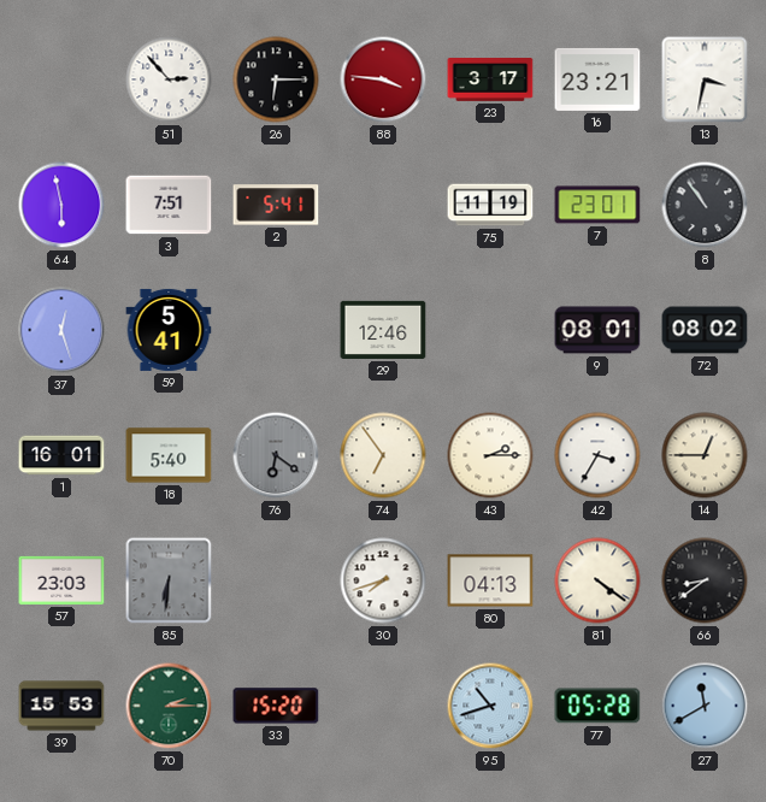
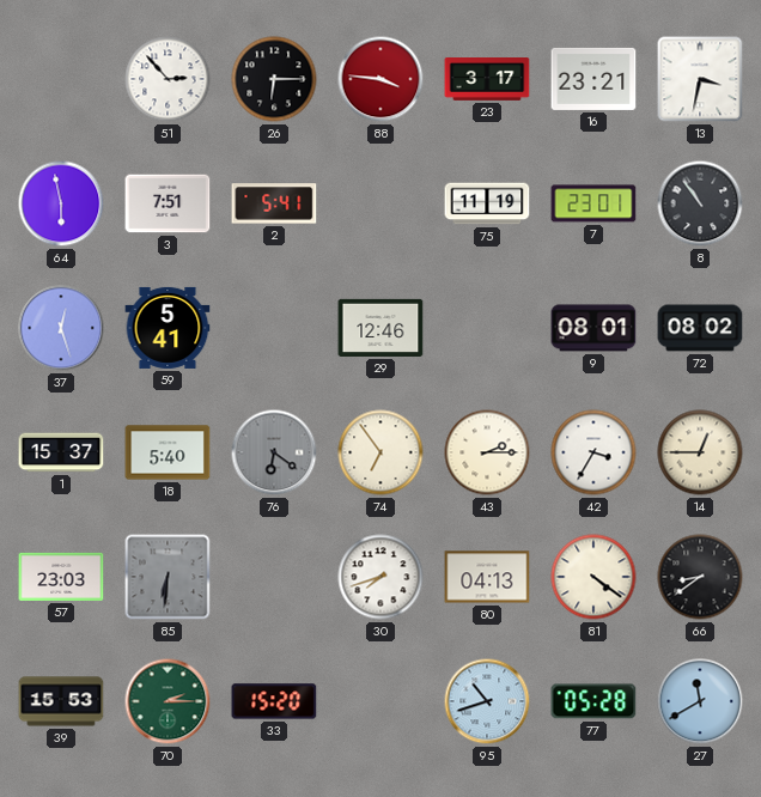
1: 16:01 -> 15:37 (61, 452)
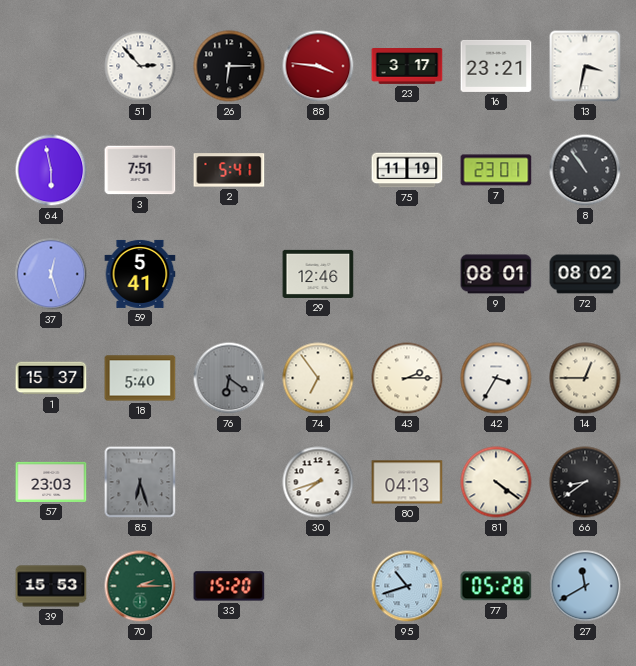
85: 6:31 -> 6:27 (140, 482)
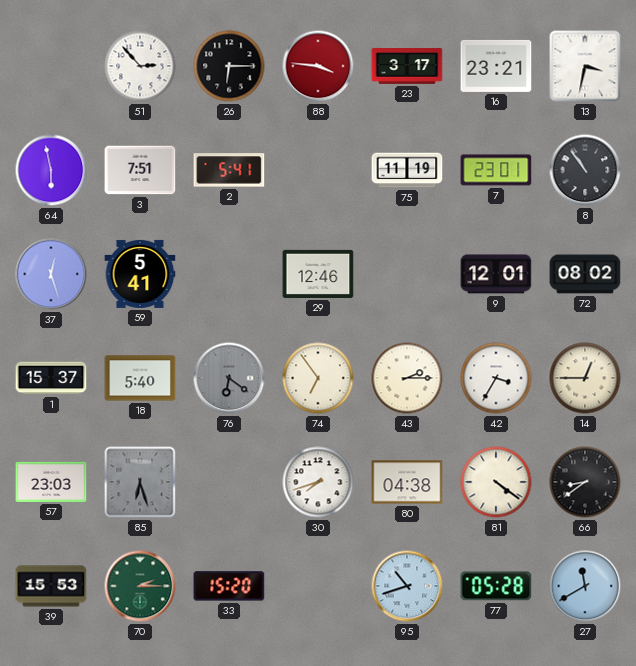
9: 08:01 -> 12:01 (496, 274)
80: 04:13 -> 04:38 (407, 482)
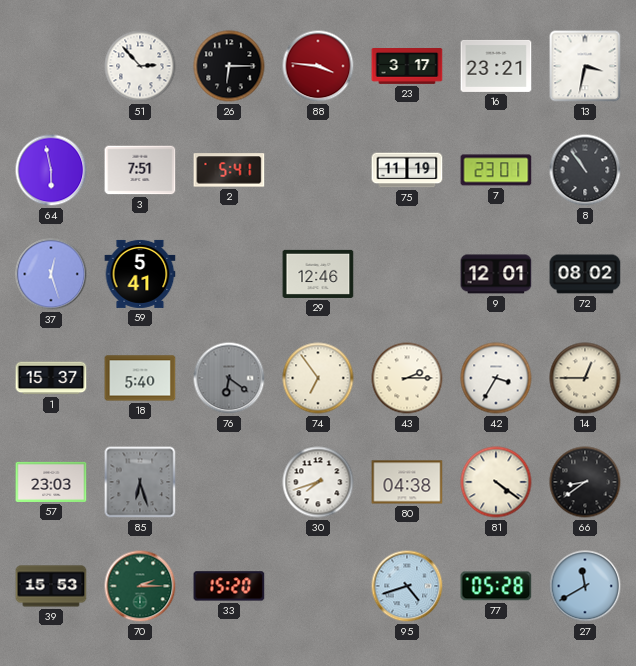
95: 10:42 -> 4:42 (407, 586)
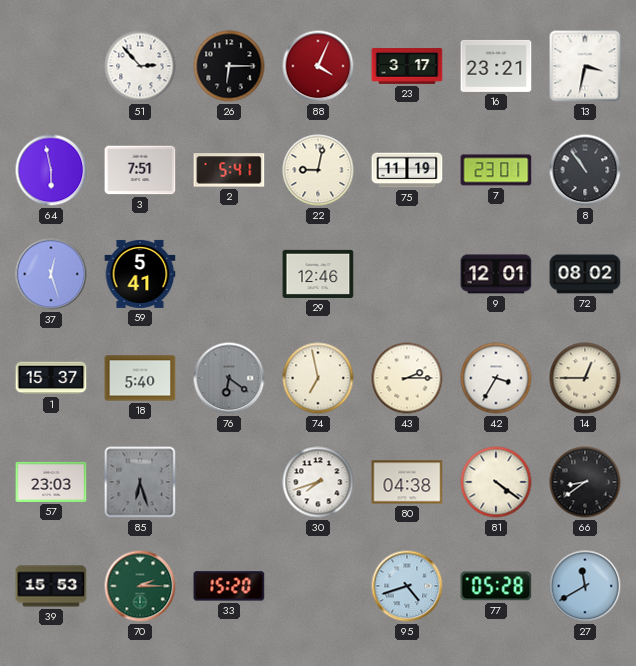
88: 3:46 -> 4:04 (318, 66)
22: none -> 9:02 (318, 170)
74: 6:54 -> 6:58 (318, 378)
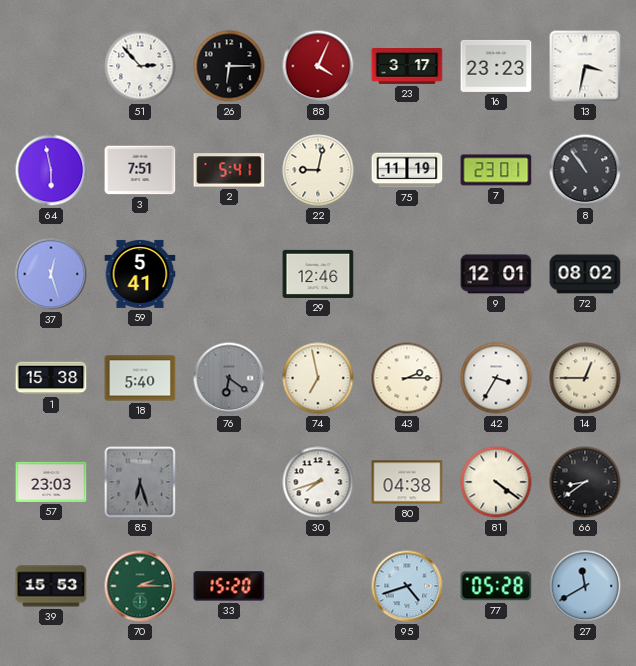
16: 23:21 -> 23:23 (496, 66)
1: 15:37 -> 15:38 (51, 378)
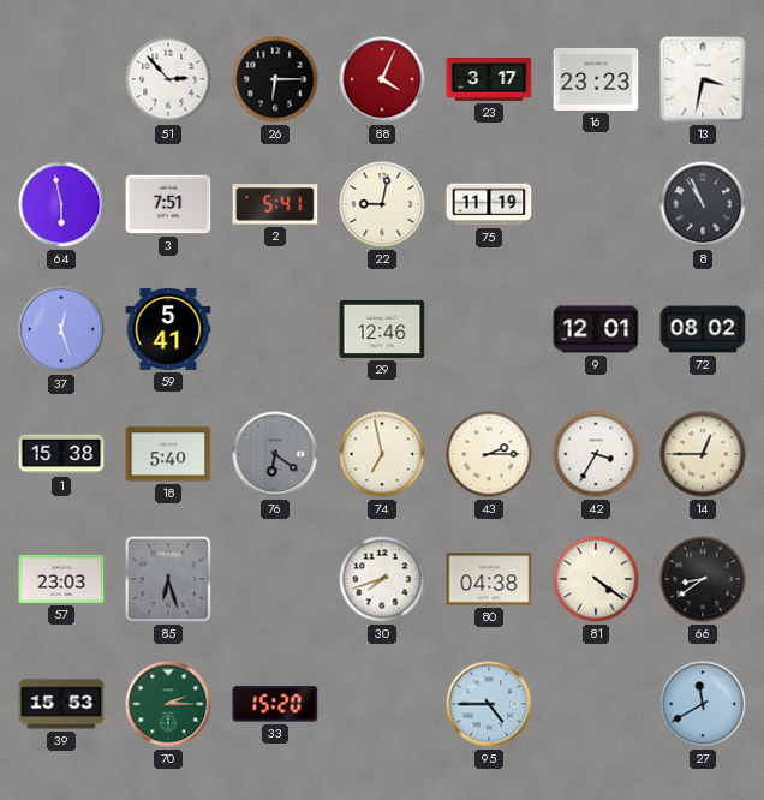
7: 23:01 -> none (496, 170)
8: 10:54 -> 10:56 (703, 204)
95: 4:42 -> 4:45 (489, 704)
77: 05:28 -> none (496, 586)
